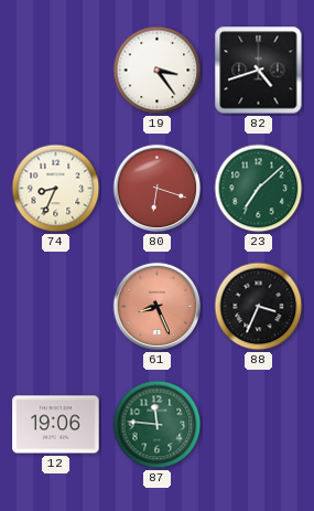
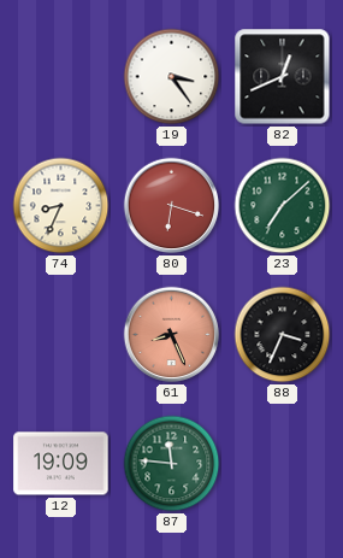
82: 4:42 -> 12:41 (283, 77)
12: 19:06 -> 19:09 (61, 464)
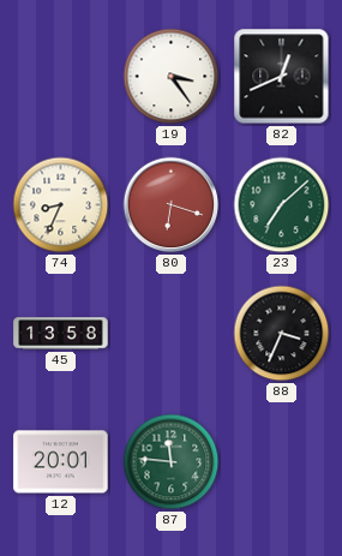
45: none -> 13:58 (61, 334)
61: 8:26 -> none (172, 335)
12: 19:09 -> 20:01 (61, 462)
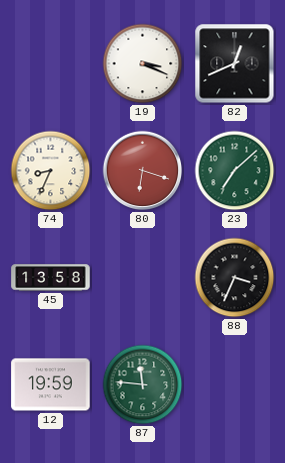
19: 3:24 -> 3:19 (143, 64)
12: 20:01 -> 19:59 (51, 385)
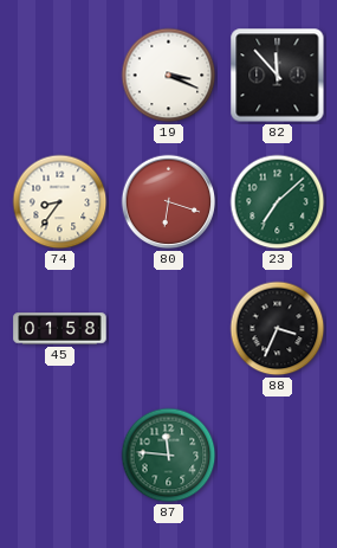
82: 12:41 -> 11:53 (278, 76)
74: 8:34 -> 8:36 (60, 202)
45: 13:58 -> 01:58 (60, 329)
12: 19:59 -> none (51, 385)
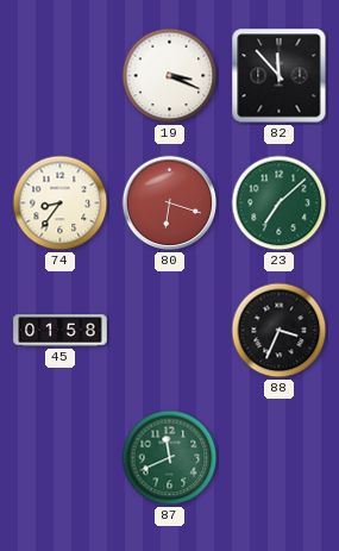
87: 11:46 -> 11:41 (170, 458)
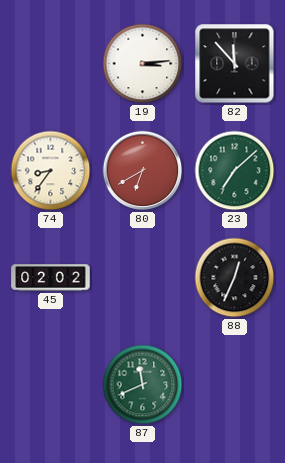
19: 3:19 -> 3:14 (143, 64)
80: 6:18 -> 6:40 (143, 171)
45: 01:58 -> 02:02 (51, 278)
88: 3:34 -> 12:34 (235, 278)
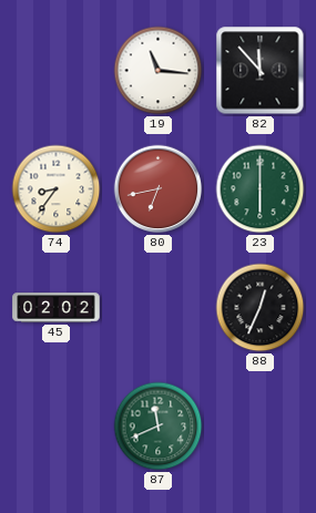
19: 3:14 -> 11:16 (159, 71)
80: 6:40 -> 6:43 (159, 189)
23: 7:08 -> 6:00 (261, 189)
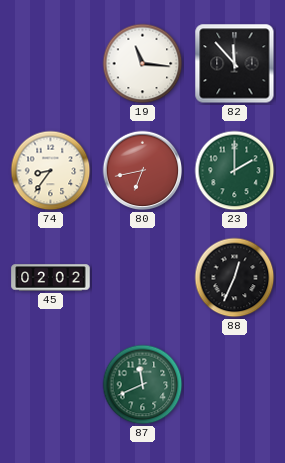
23: 6:00 -> 2:00 (235, 171)
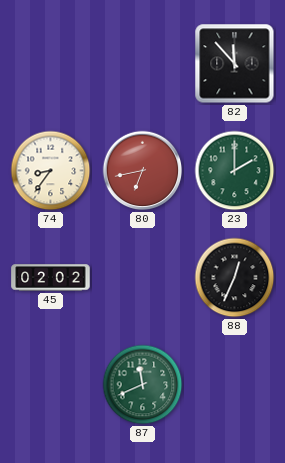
19: 11:16 -> none (143, 64)
